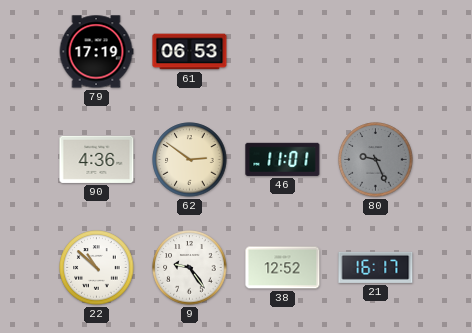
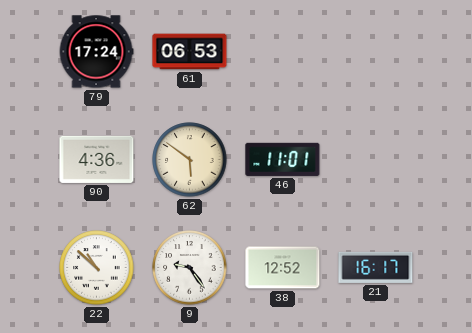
79: 17:19 -> 17:24 (96, 52)
62: 2:51 -> 5:51 (190, 160)
80: 9:26 -> none (376, 160)
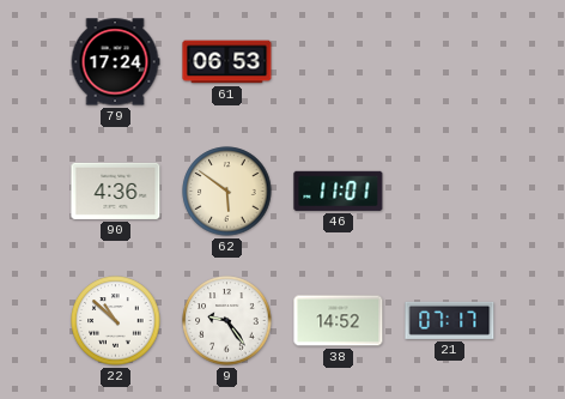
38: 12:52 -> 14:52 (339, 321)
21: 16:17 -> 07:17 (450, 320)
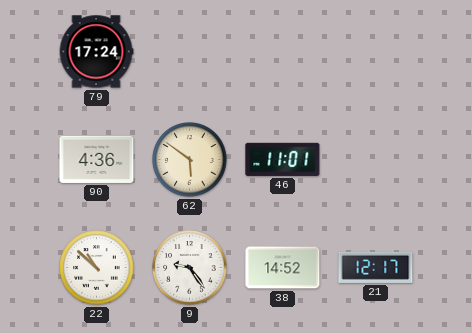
61: 06:53 -> none (227, 62)
21: 07:17 -> 12:17 (376, 267)
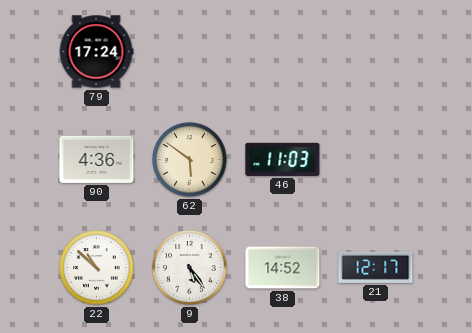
46: 11:01 -> 11:03 (283, 159)
9: 9:24 -> 5:24 (190, 268)
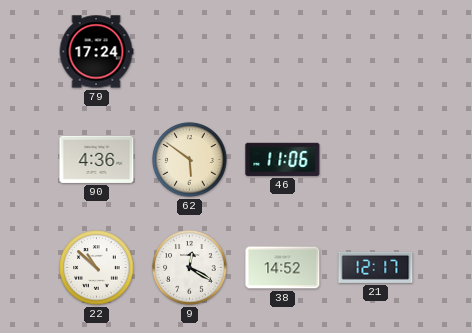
46: 11:03 -> 11:06 (283, 159)
9: 5:24 -> 12:20 (190, 268)
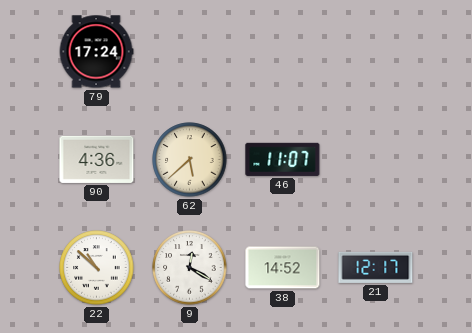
62: 5:51 -> 5:38 (190, 160)
46: 11:06 -> 11:07 (283, 159)
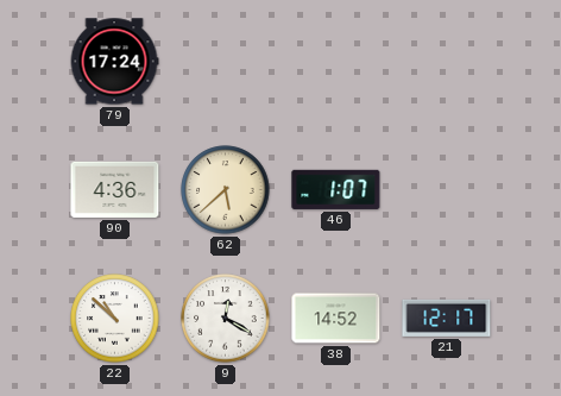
46: 11:07 -> 1:07 (336, 189)
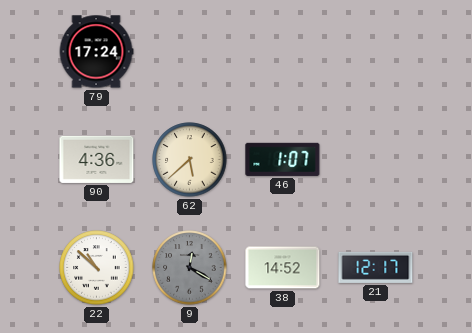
9 dial: white -> grey (190, 268)
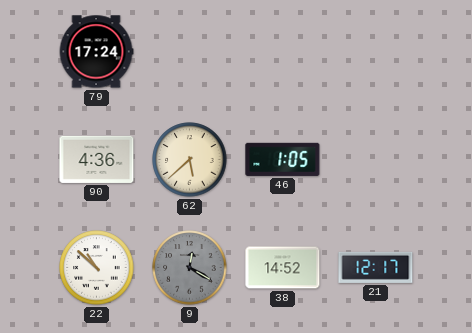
46: 1:07 -> 1:05 (283, 159)
